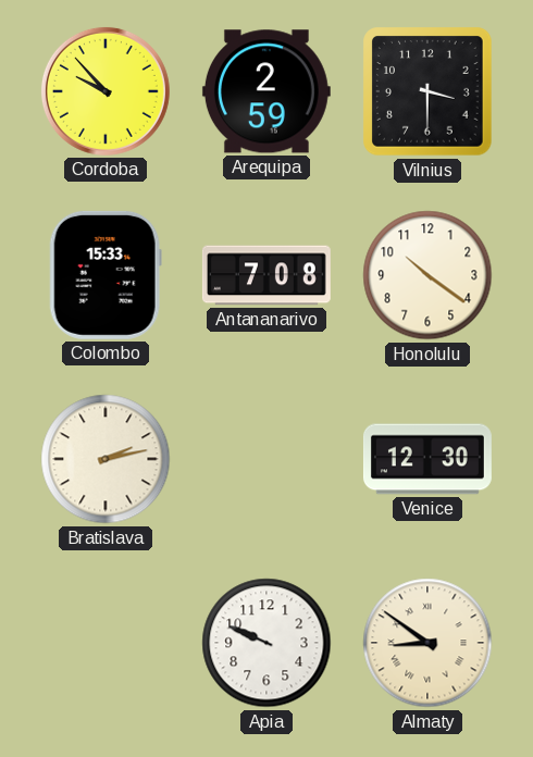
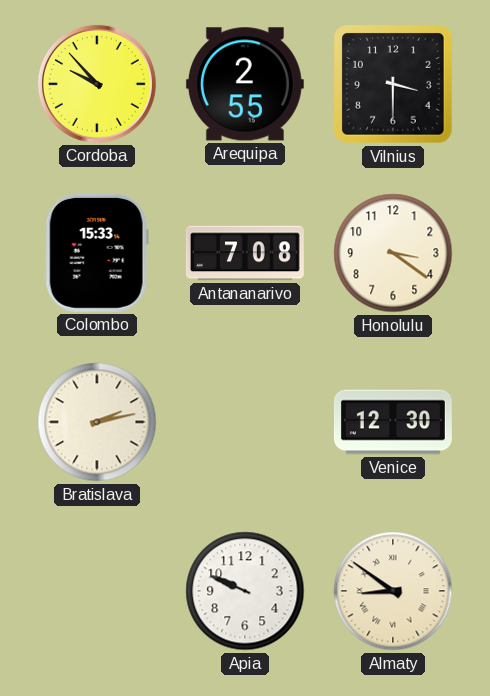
Arequipa: 2:59 -> 2:55 (245, 84)
Honolulu: 10:21 -> 3:21 (393, 253)
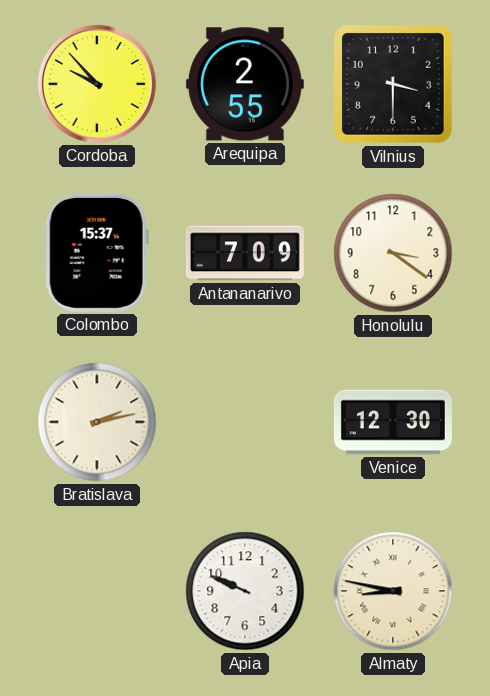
Colombo: 15:33 -> 15:37 (97, 253)
Antananarivo: 7:08 -> 7:09 (245, 253)
Almaty: 8:51 -> 8:47 (393, 591)
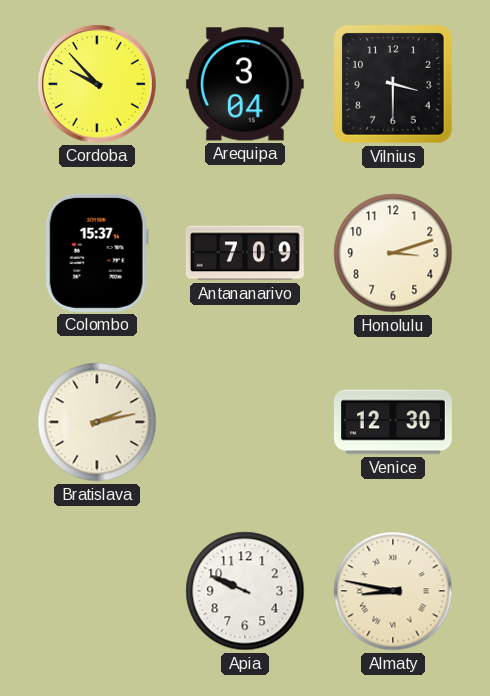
Arequipa: 2:55 -> 3:04 (245, 84)
Honolulu: 3:21 -> 3:12 (393, 253)
